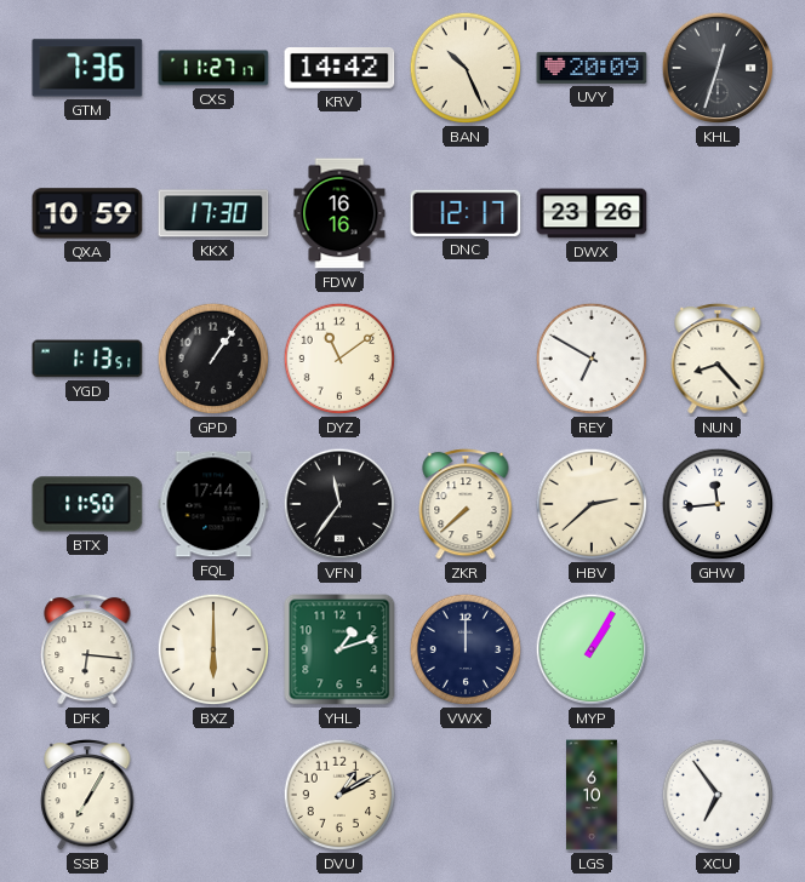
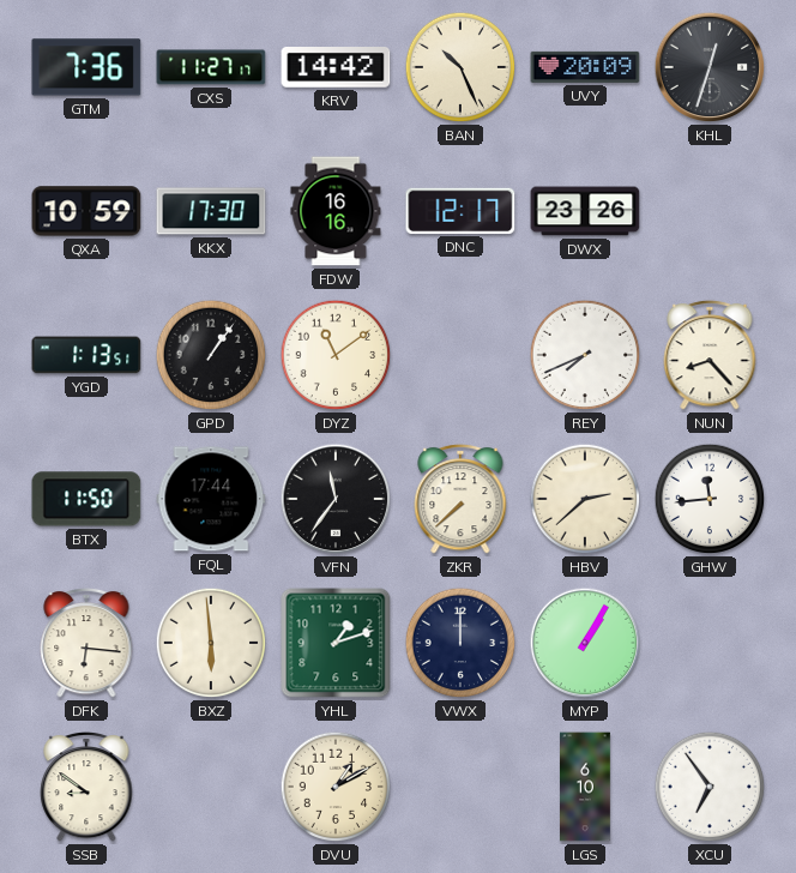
REY: 6:50 -> 7:41 (585, 355)
BXZ: 6:00 -> 5:59 (211, 643)
SSB: 7:05 -> 8:51 (86, 787)
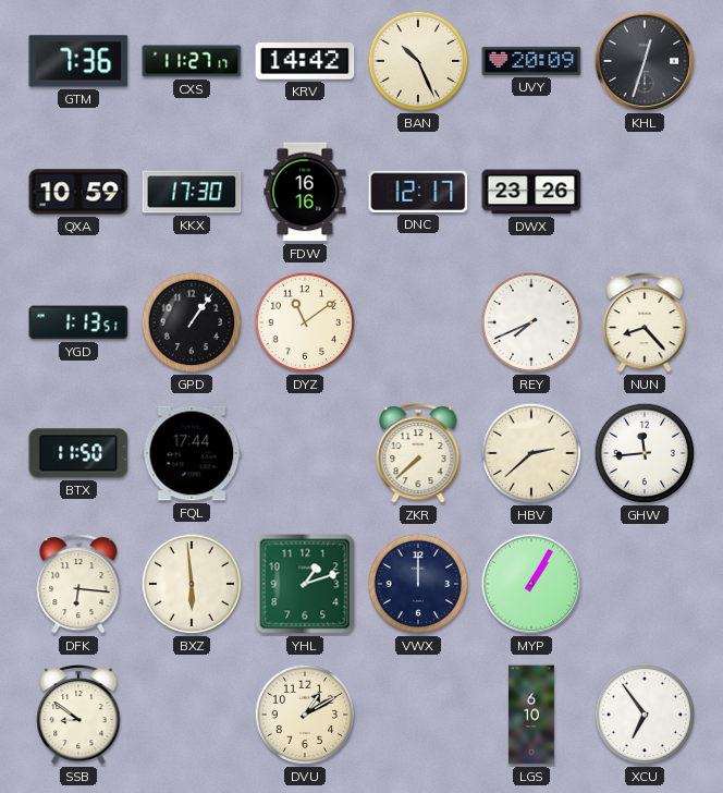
VFN: 11:36 -> none (336, 499)
